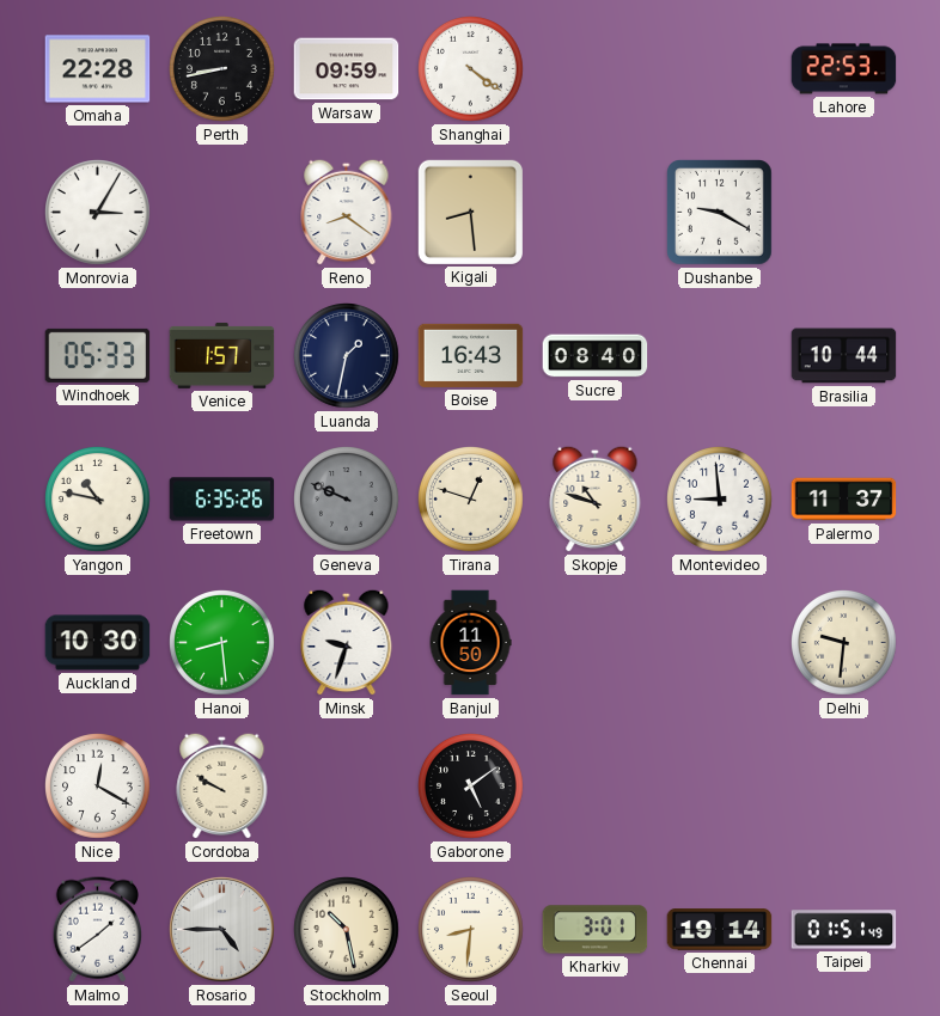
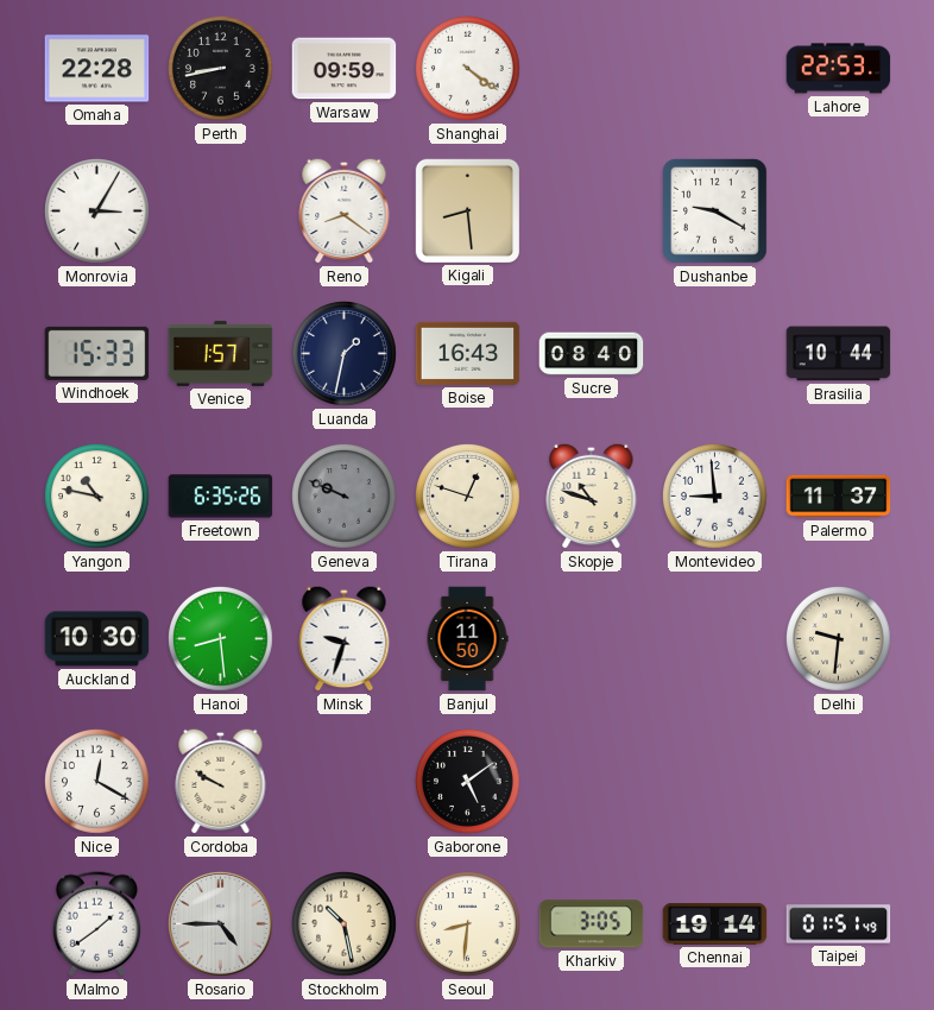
Windhoek: 05:33 -> 15:33 (97, 353)
Kharkiv: 3:01 -> 3:05 (592, 924)
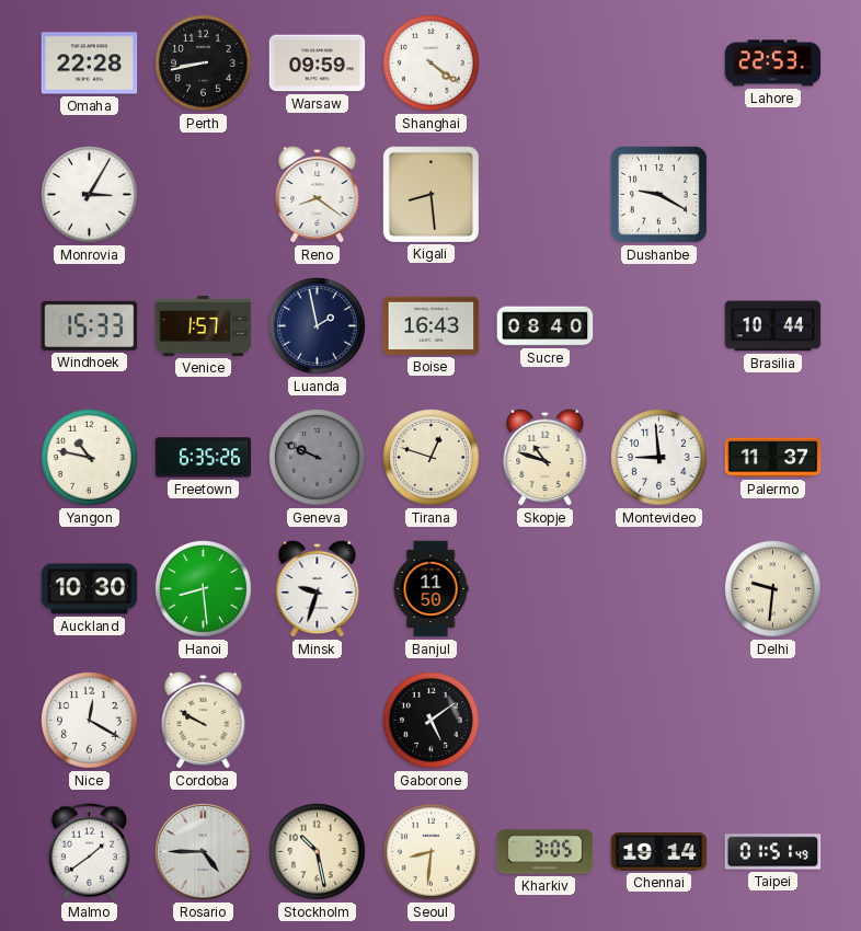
Luanda: 1:32 -> 1:58 (318, 326)
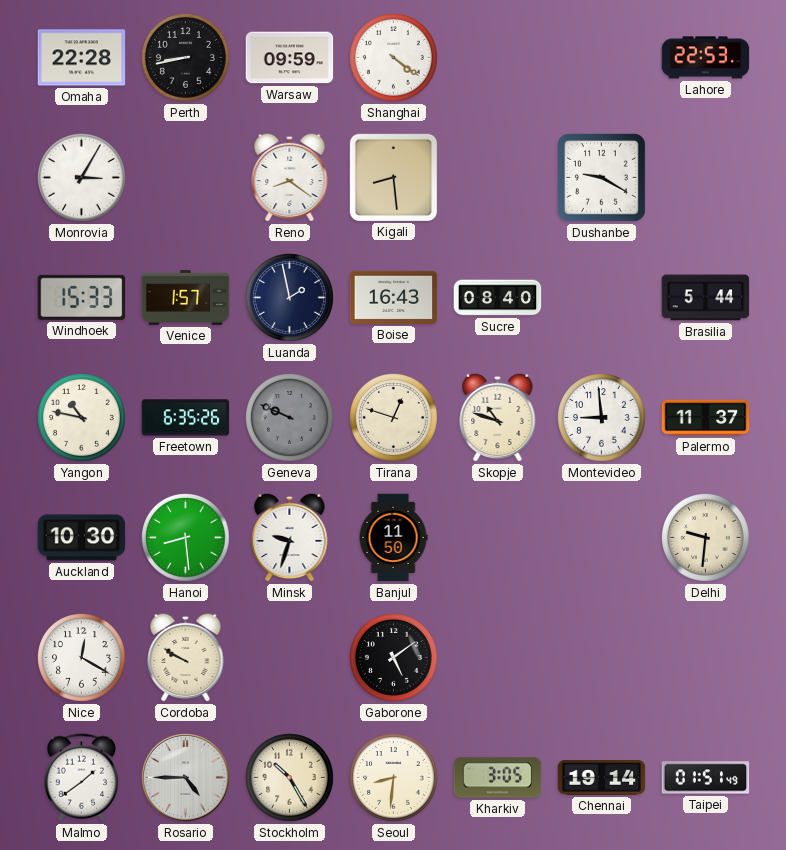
Brasilia: 10:44 -> 5:44 (706, 298)
Stockholm: 10:28 -> 10:25 (290, 778)
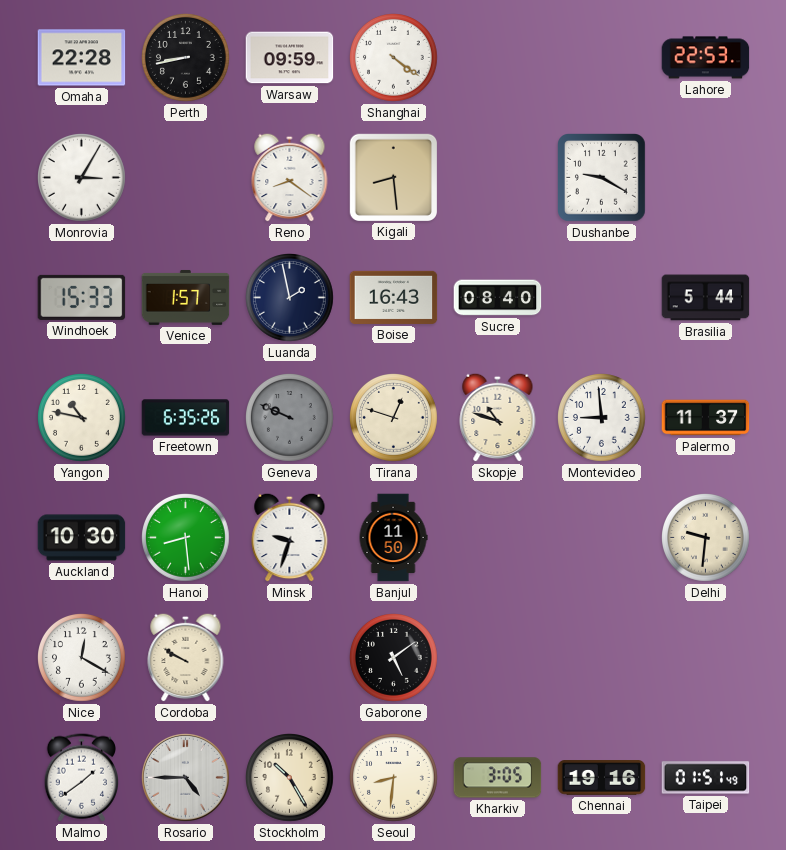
Chennai: 19:14 -> 19:16 (602, 778)
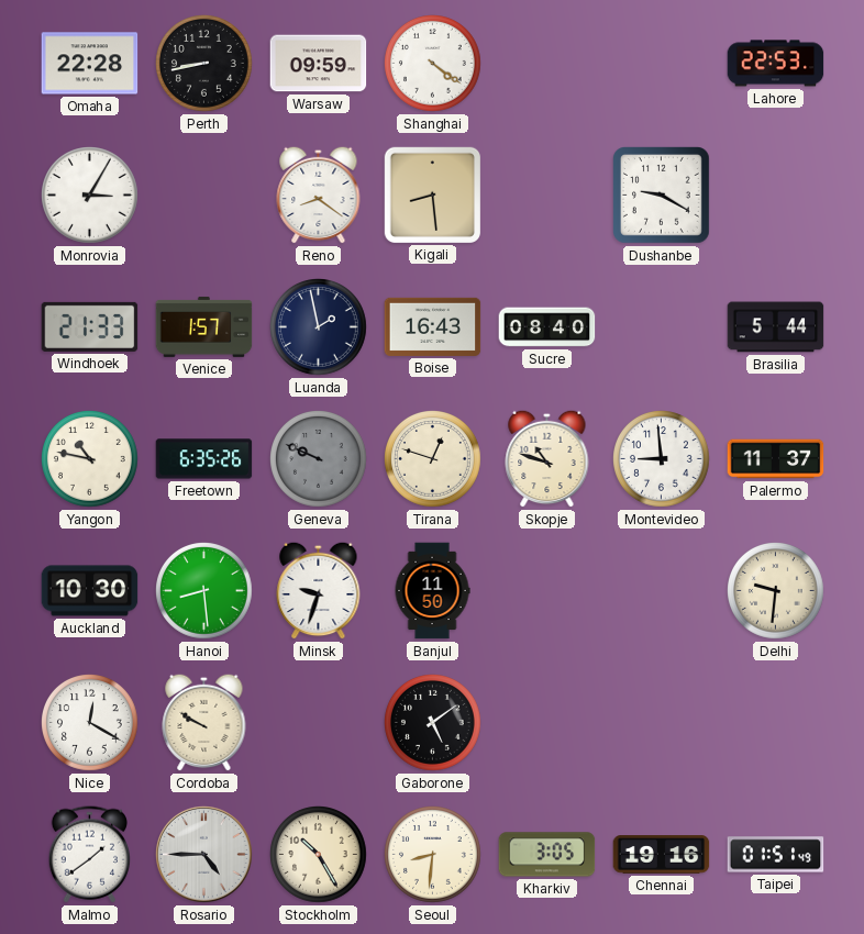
Windhoek: 15:33 -> 21:33 (90, 326)
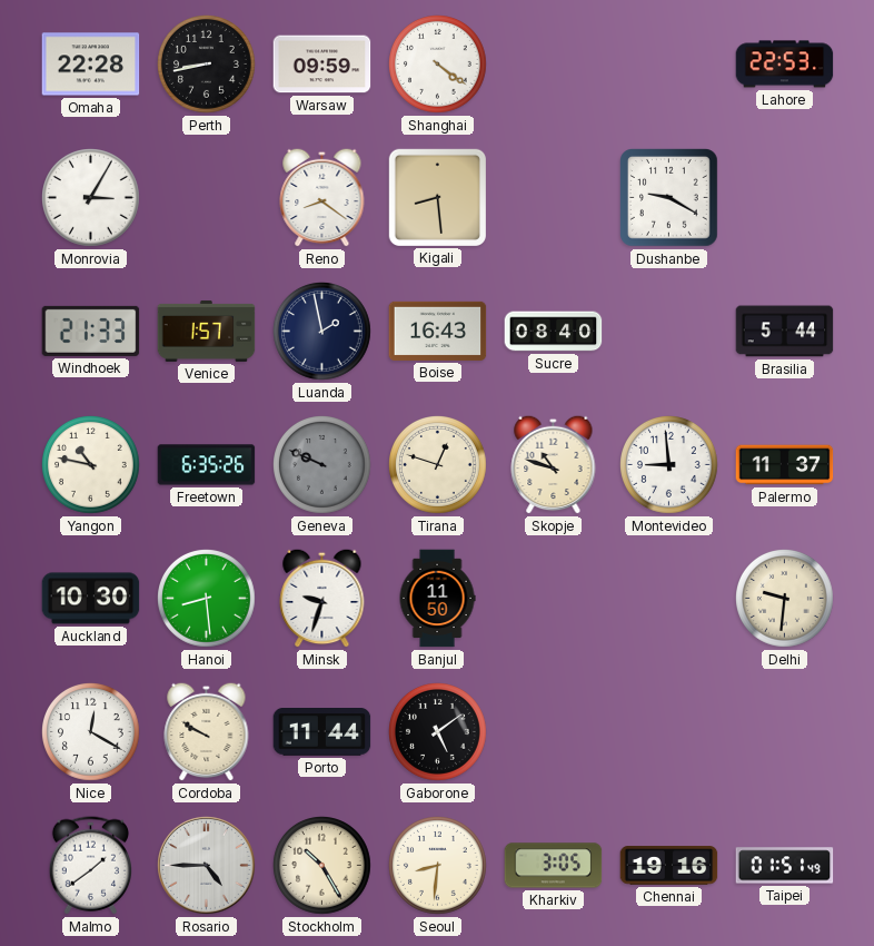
Porto: none -> 11:44 (322, 732)
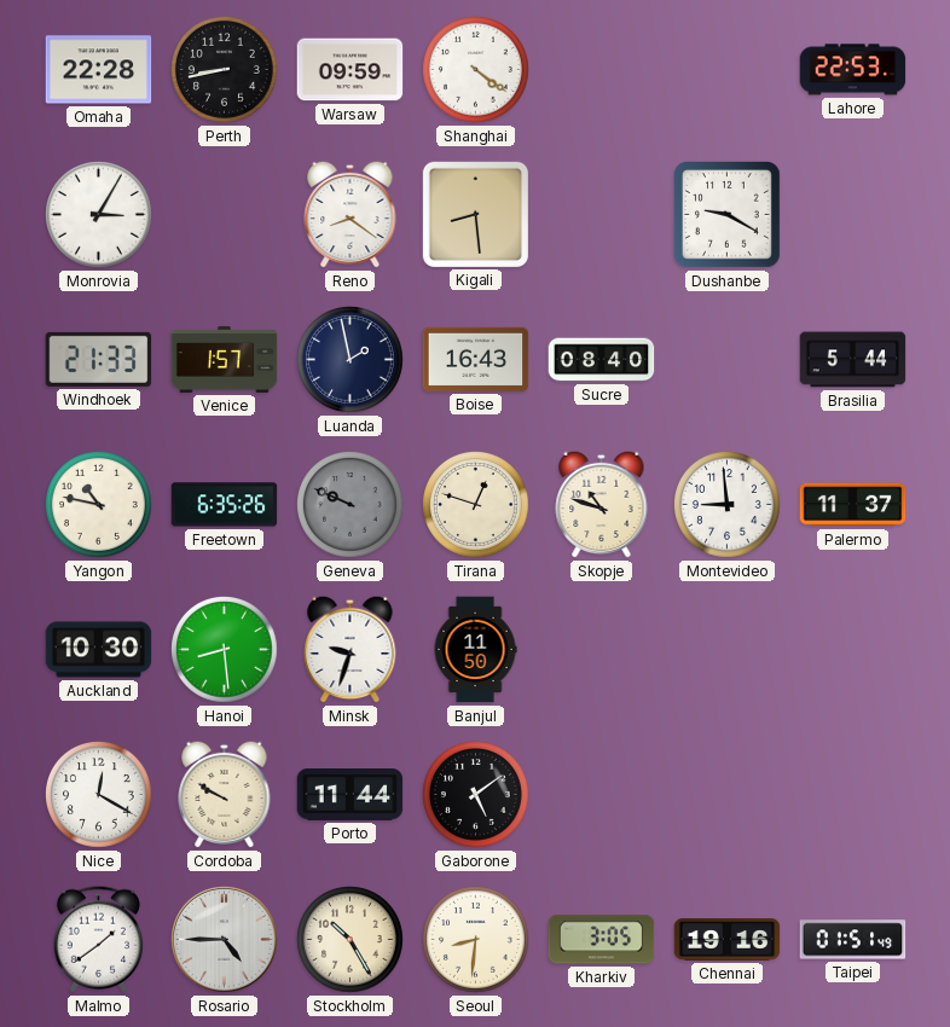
Delhi: 9:31 -> none (785, 599)
